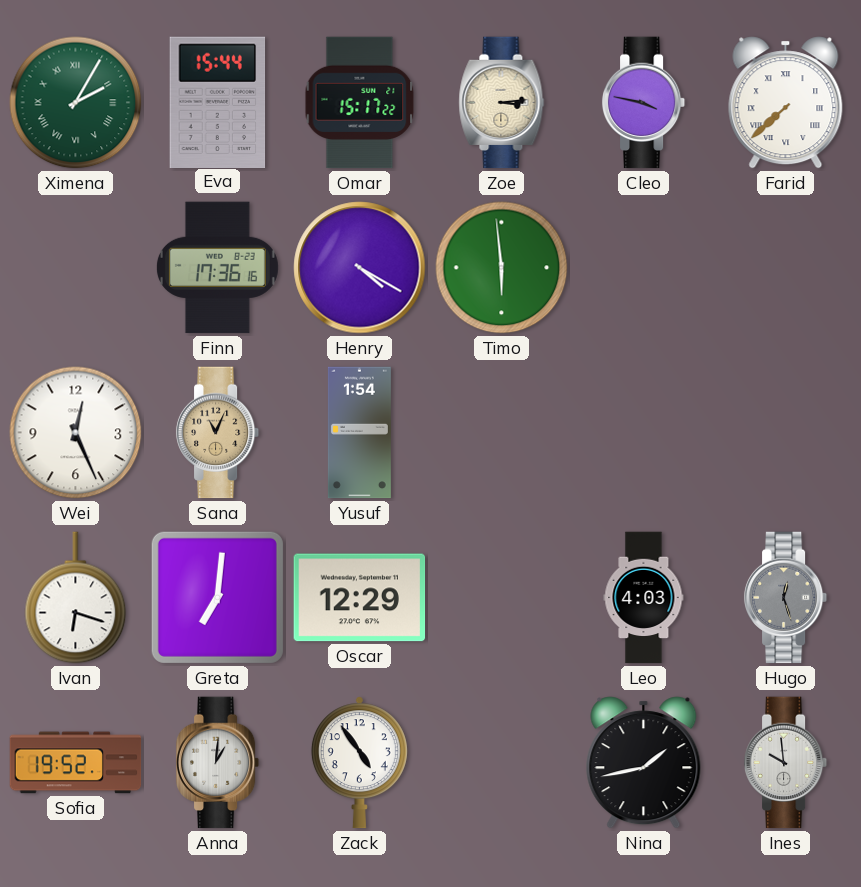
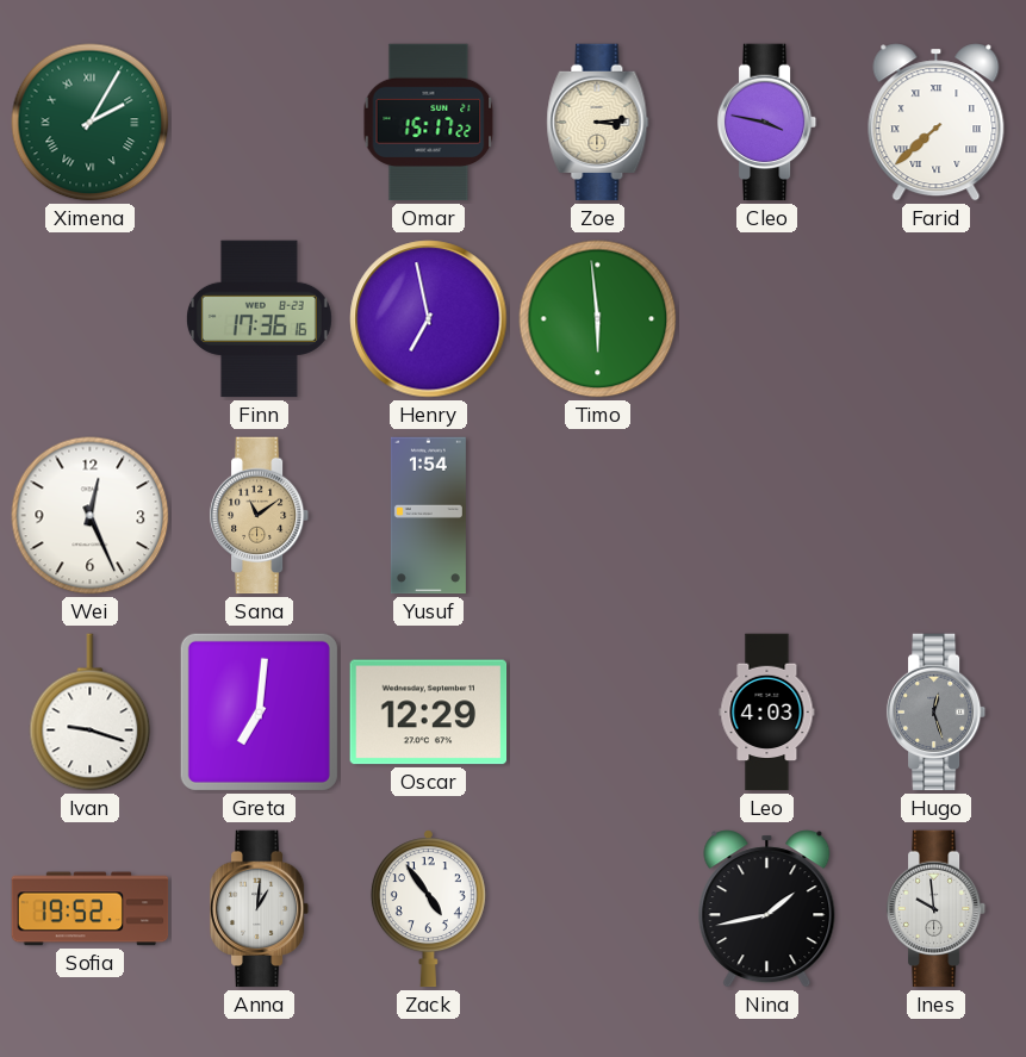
Eva: 15:44 -> none (218, 102)
Henry: 4:20 -> 6:58 (429, 319)
Sana: 11:04 -> 11:09 (260, 516)
Ivan: 6:18 -> 9:18 (91, 713)
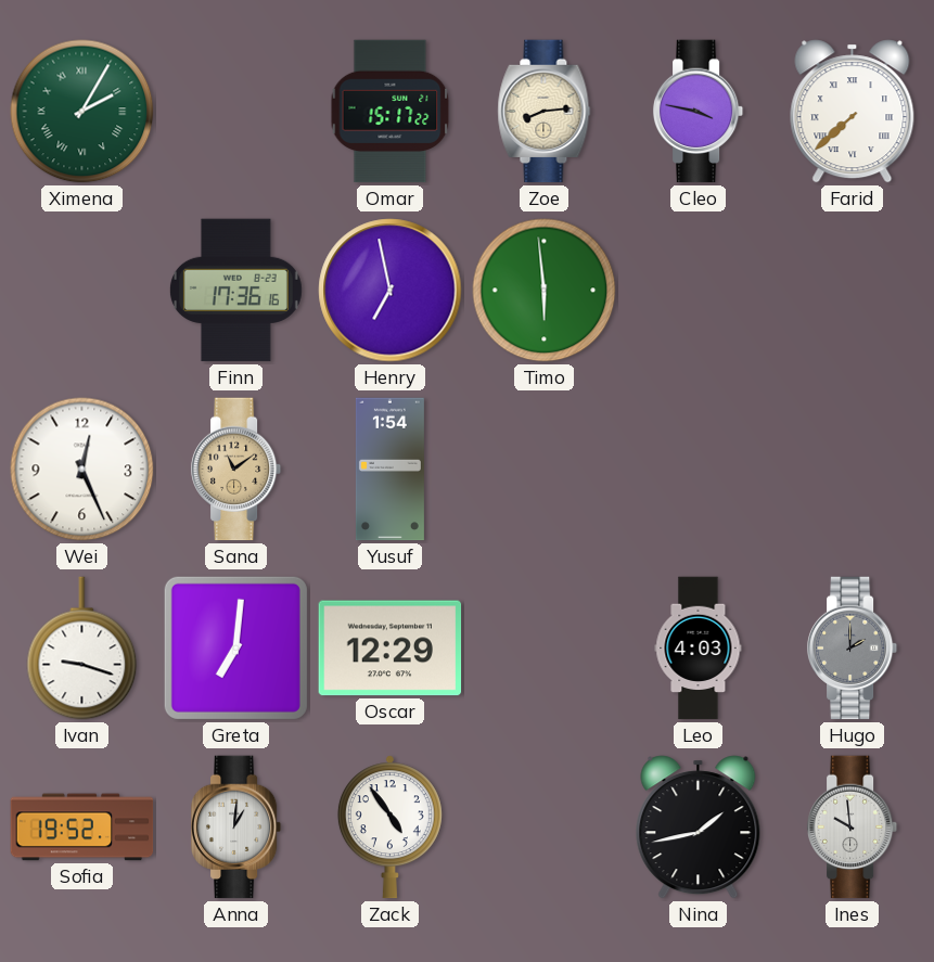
Zoe: 3:14 -> 8:14 (545, 112)
Hugo: 12:27 -> 2:00 (853, 649)
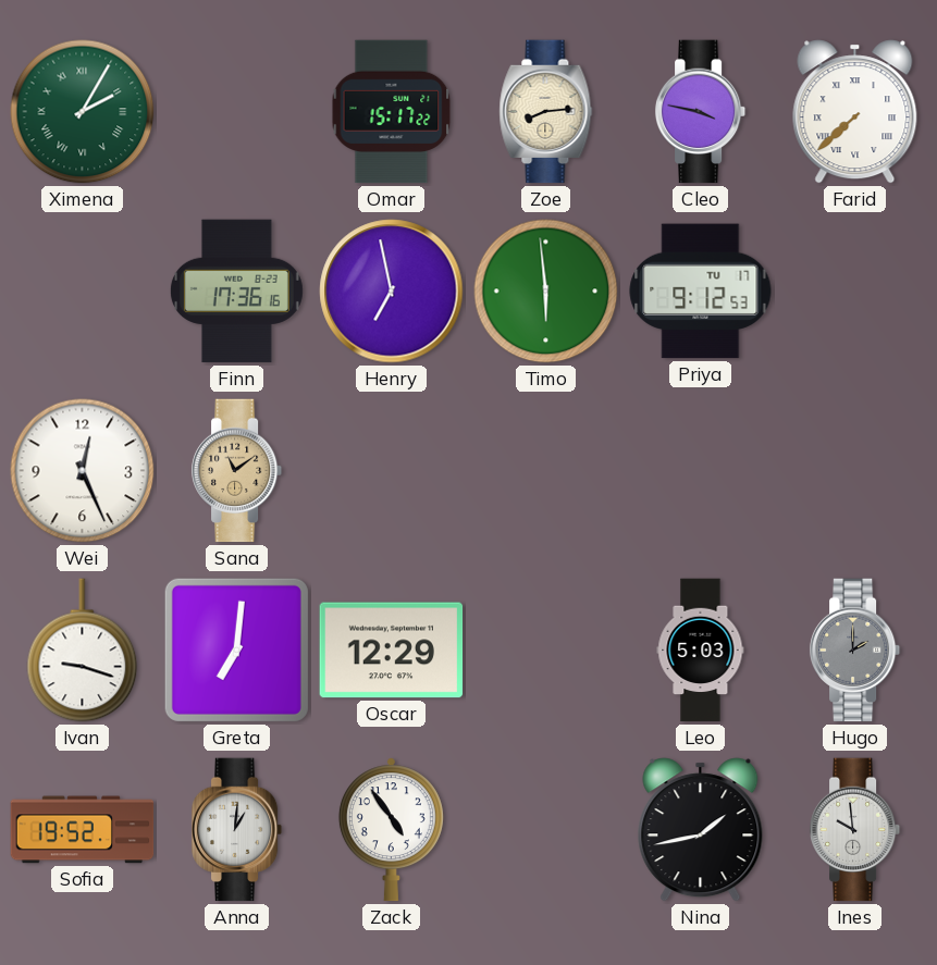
Priya: none -> 9:12 (701, 292)
Yusuf: 1:54 -> none (389, 470)
Leo: 4:03 -> 5:03 (701, 651)
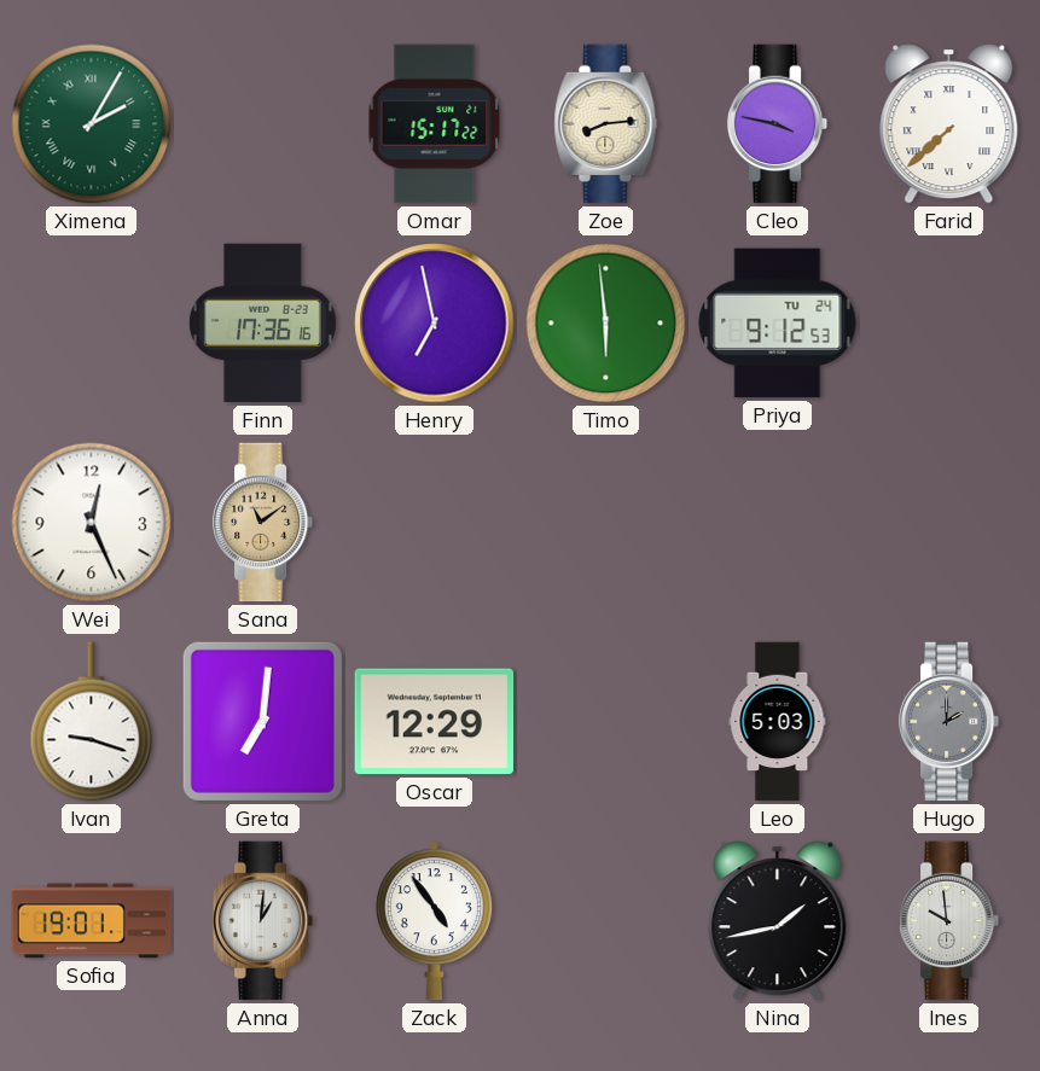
Priya date: TU 17 -> TU 24 (778, 324)
Sofia: 19:52 -> 19:01 (92, 921)
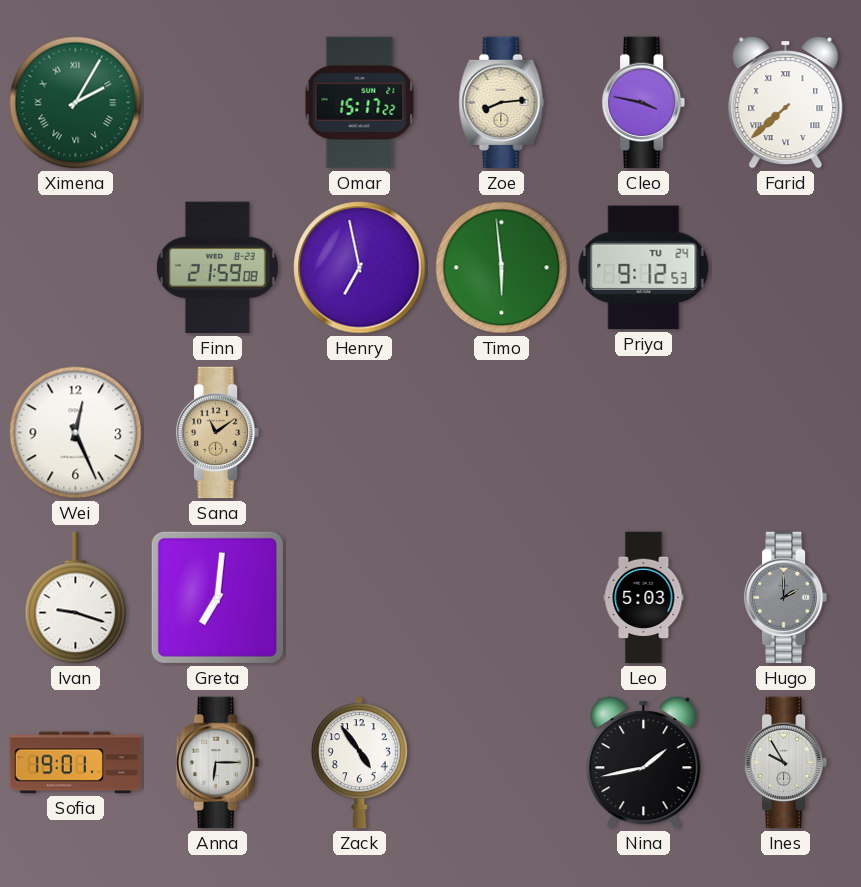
Finn: 17:36 -> 21:59 (217, 268)
Oscar: 12:29 -> none (435, 722)
Anna: 1:01 -> 6:15 (218, 763)
Ines: 9:59 -> 9:55 (786, 763)
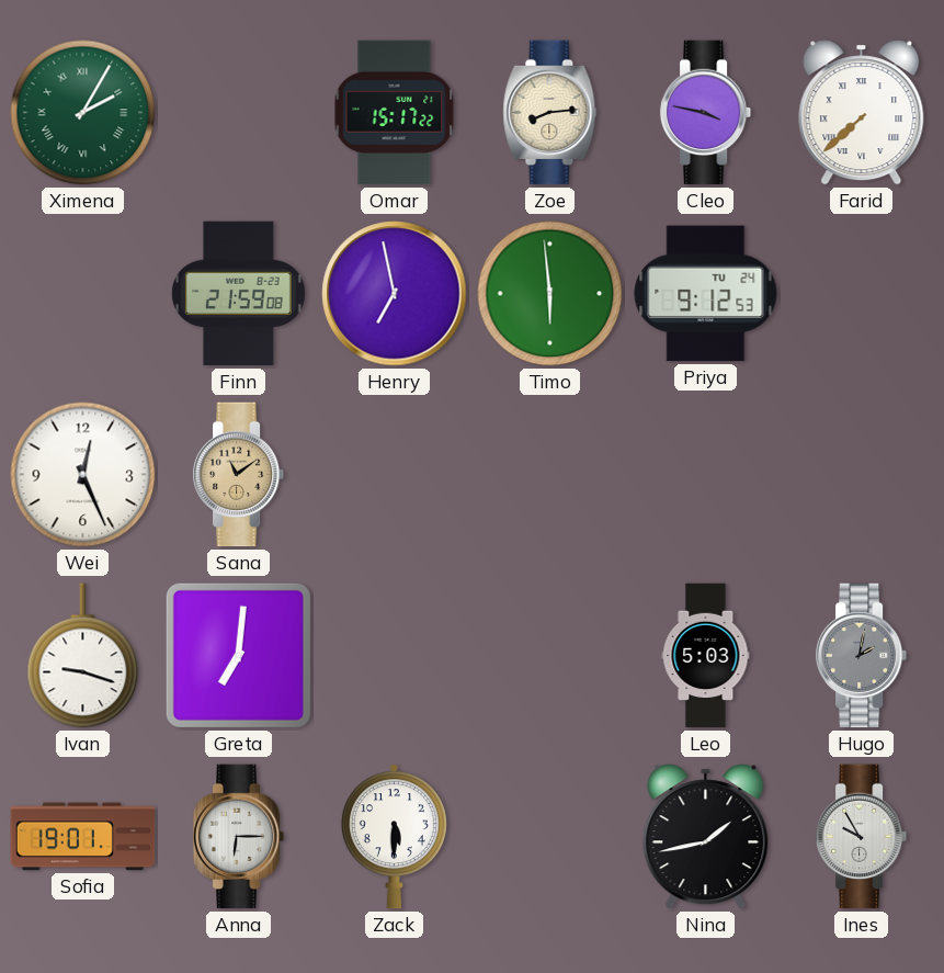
Hugo: 2:00 -> 2:02 (862, 656)
Zack: 4:54 -> 5:30 (394, 837)
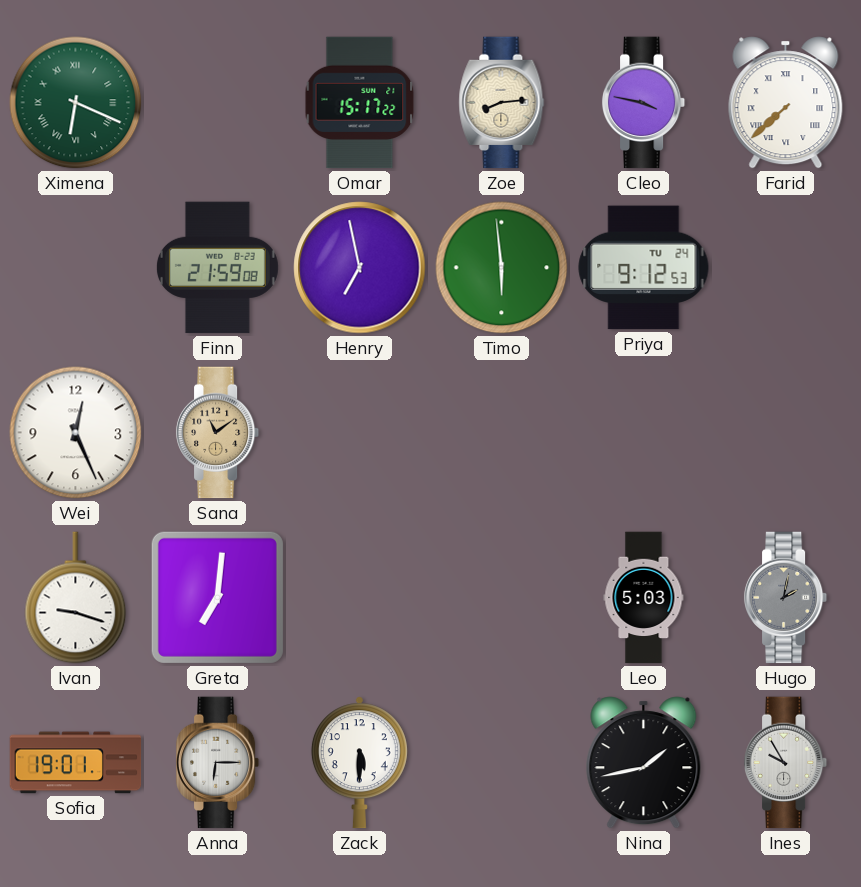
Ximena: 2:05 -> 6:19 (76, 103)
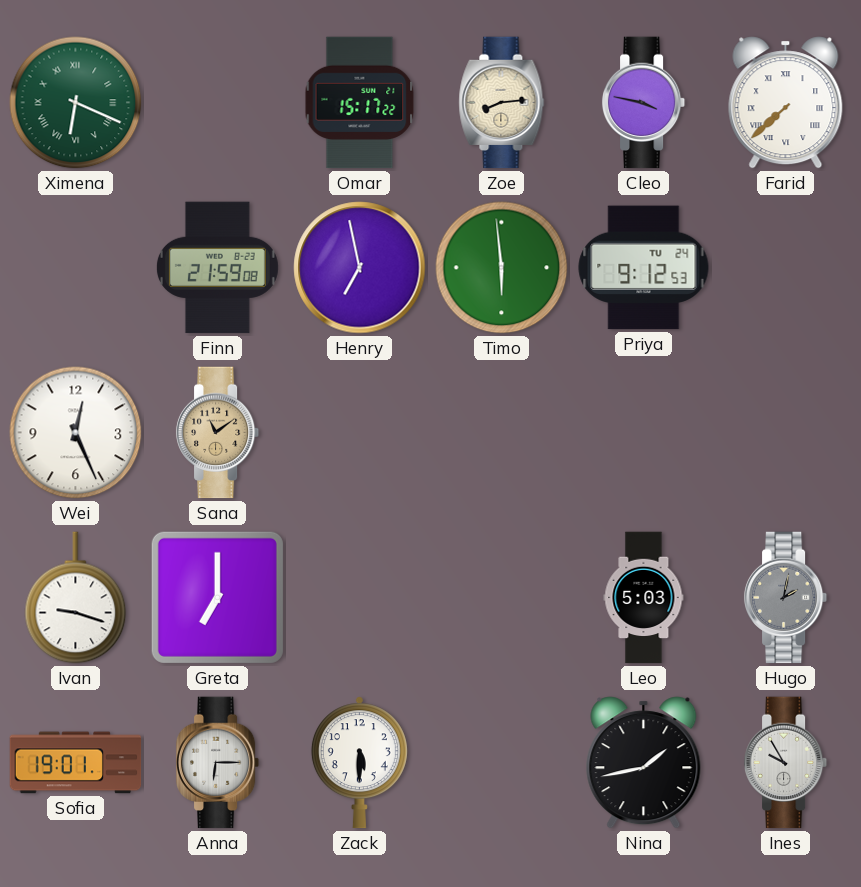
Greta: 7:01 -> 7:00 (217, 597)
